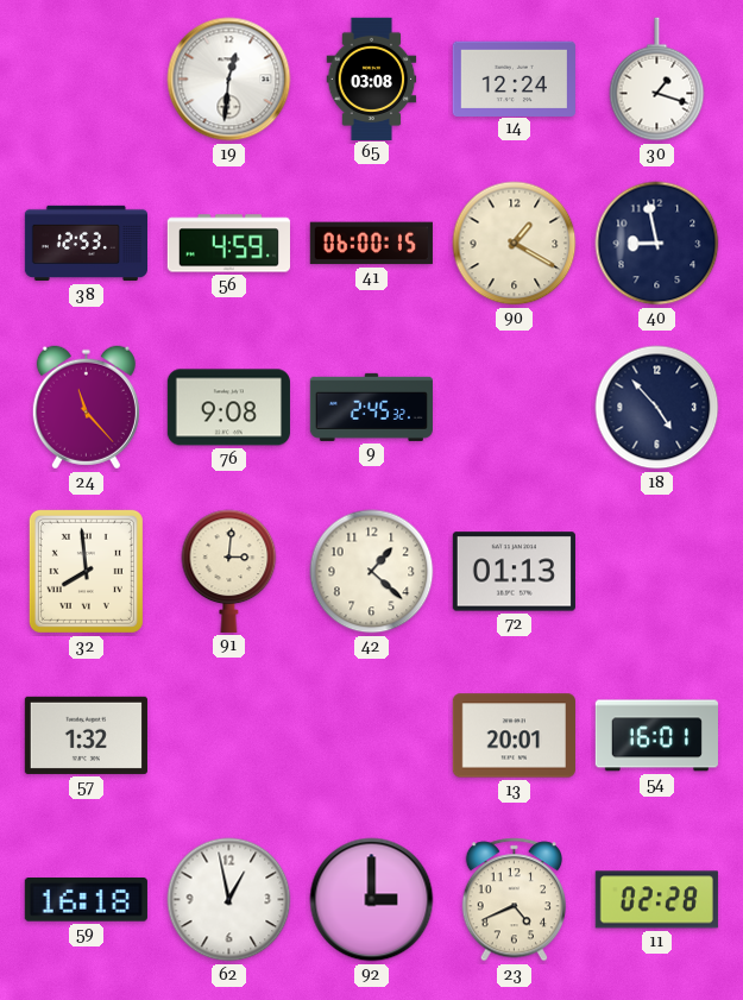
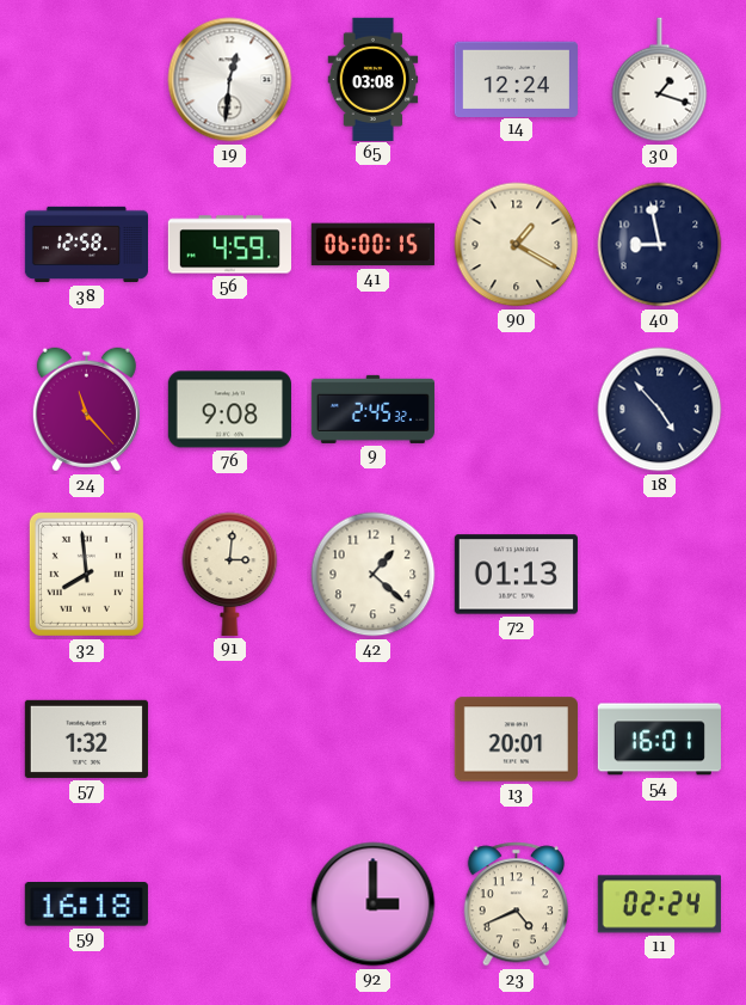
38: 12:53 -> 12:58 (86, 245)
62: 12:58 -> none (229, 900)
11: 02:28 -> 02:24 (659, 905)
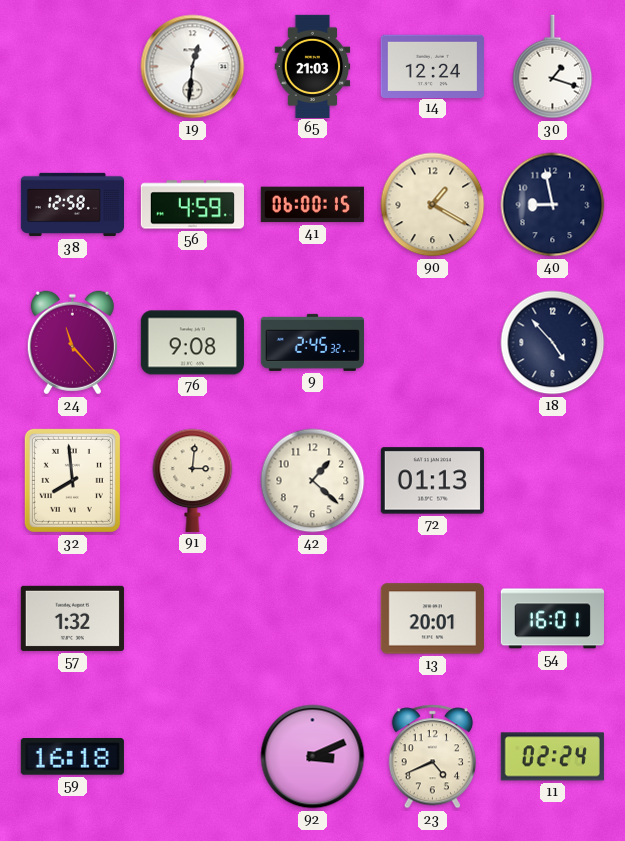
65: 03:08 -> 21:03 (313, 66)
92: 3:00 -> 3:11 (313, 757)
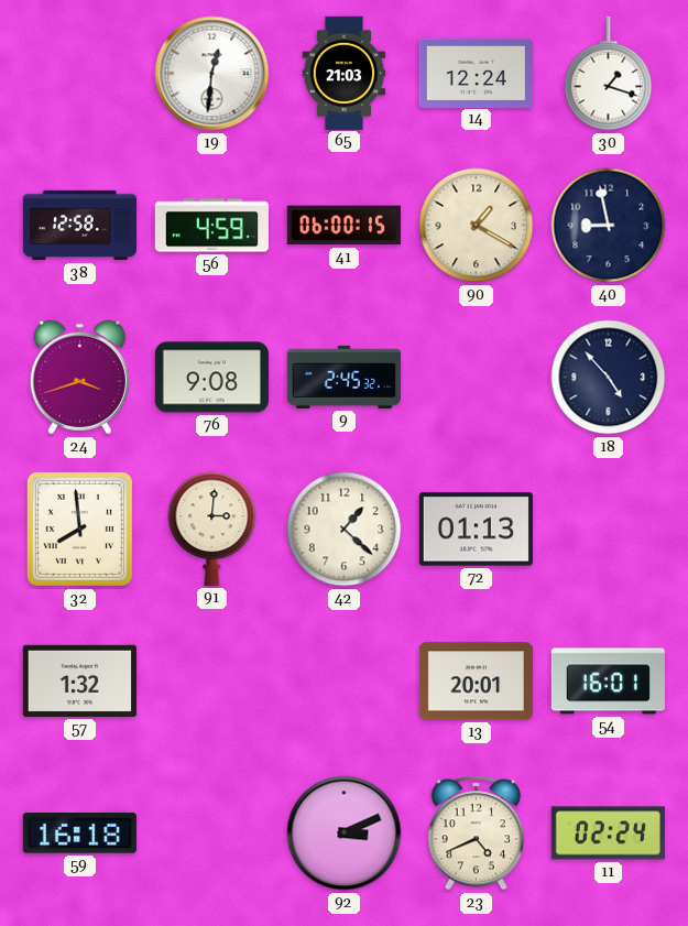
24: 11:23 -> 3:42 (79, 378)
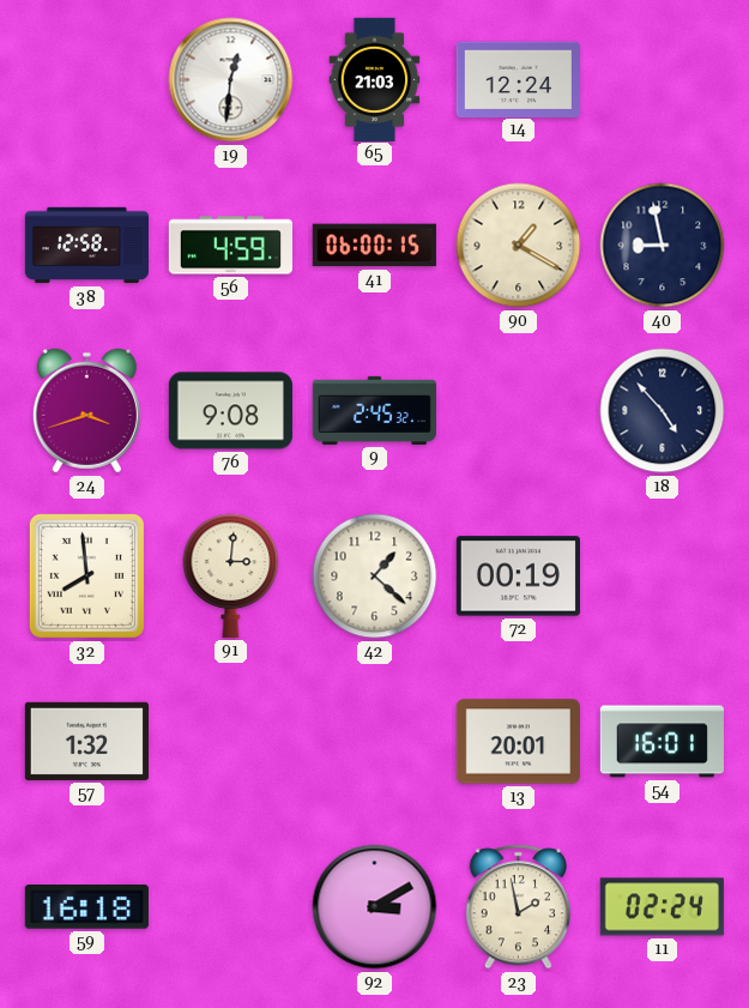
30: 1:18 -> none (609, 74)
72: 01:13 -> 00:19 (518, 577)
92: 3:11 -> 3:10 (375, 907)
23: 4:41 -> 1:58 (518, 907)
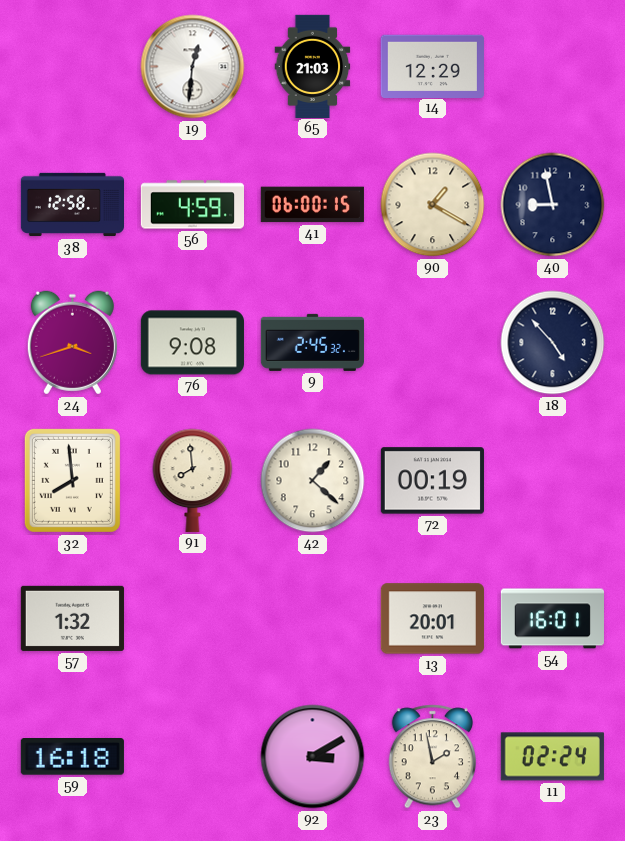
14: 12:24 -> 12:29 (432, 66)
91: 3:01 -> 7:59 (193, 480)
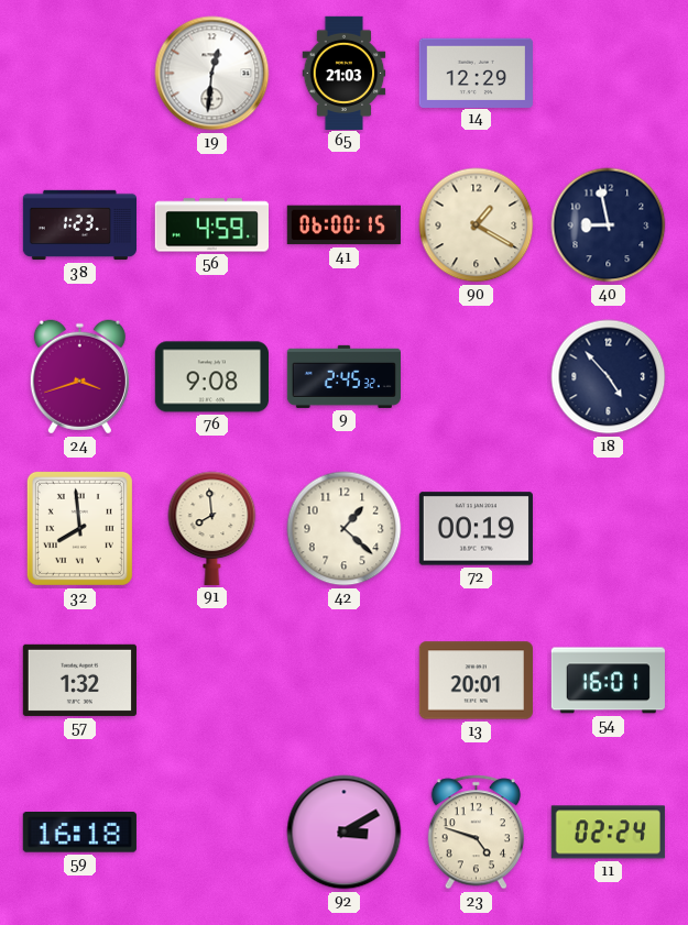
38: 12:58 -> 1:23 (79, 225)
23: 1:58 -> 4:48 (476, 833)
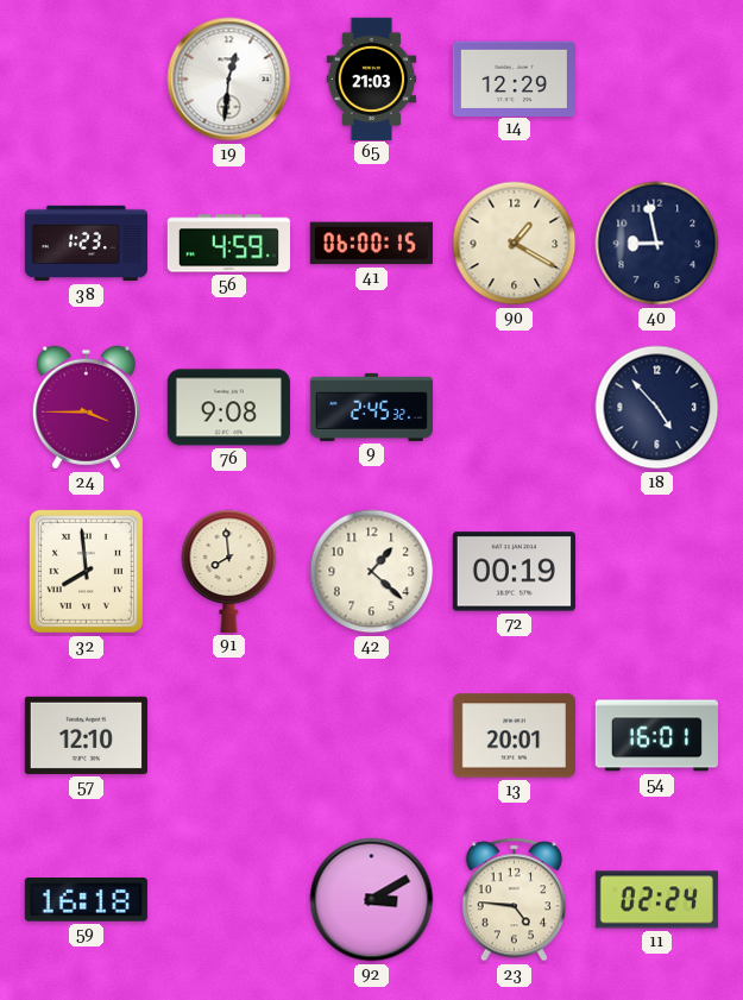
24: 3:42 -> 3:45 (86, 408)
57: 1:32 -> 12:10 (86, 735)
23: 4:48 -> 4:46 (514, 900)
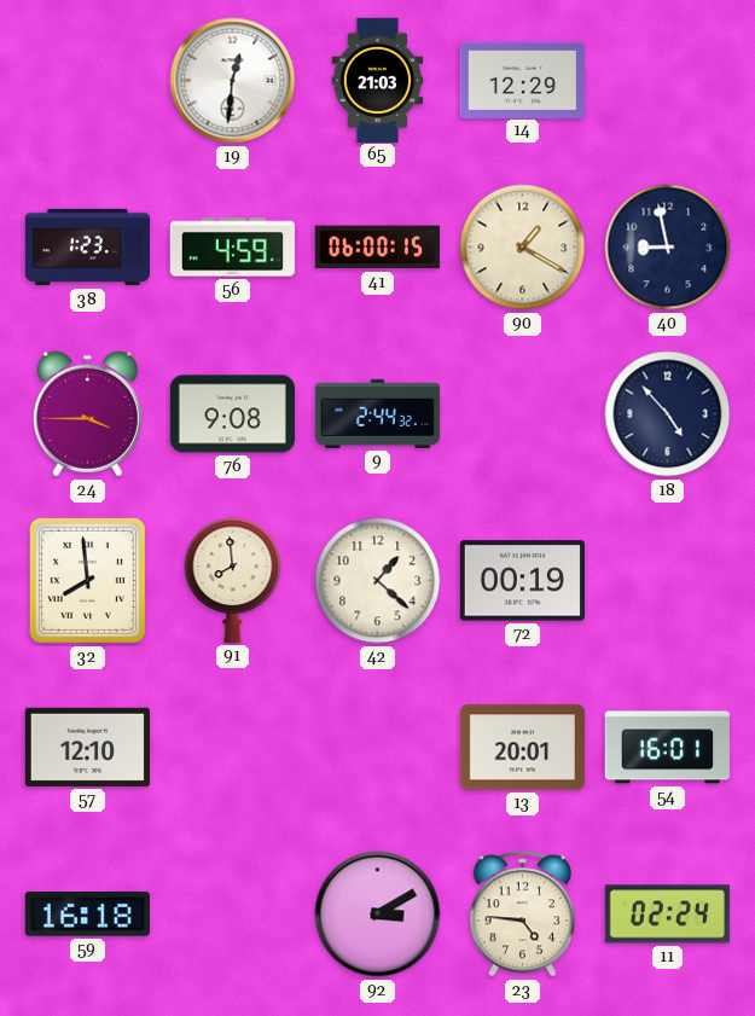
9: 2:45 -> 2:44 (377, 413)
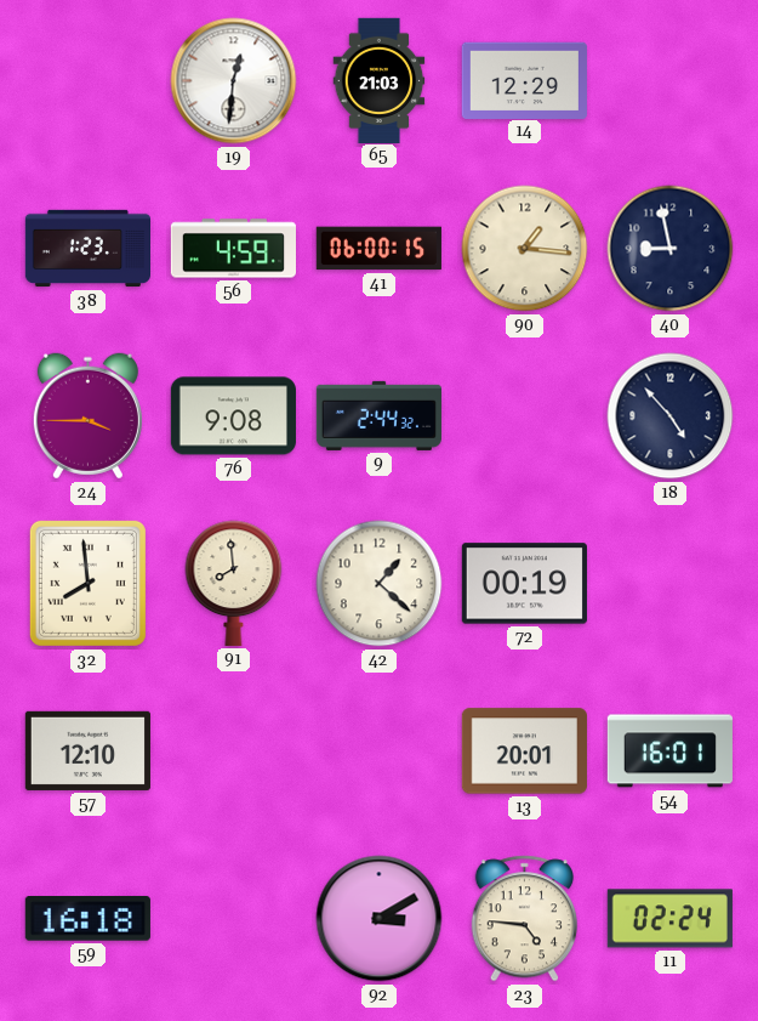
90: 1:20 -> 1:16 (525, 249)
